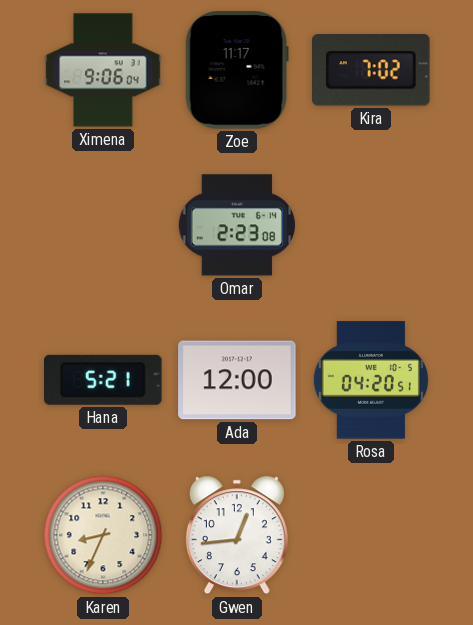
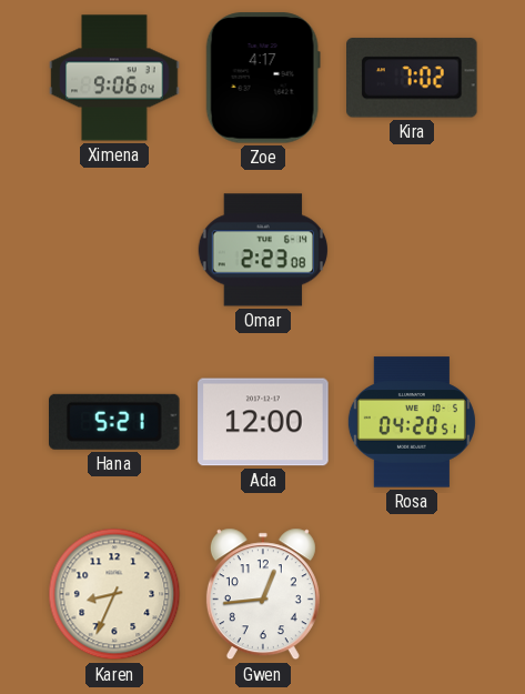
Zoe: 11:17 -> 4:17 (263, 78)
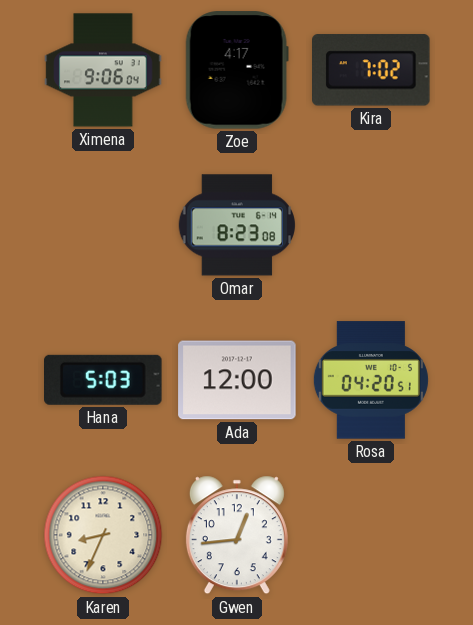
Omar: 2:23 -> 8:23 (236, 225)
Hana: 5:21 -> 5:03 (104, 380)
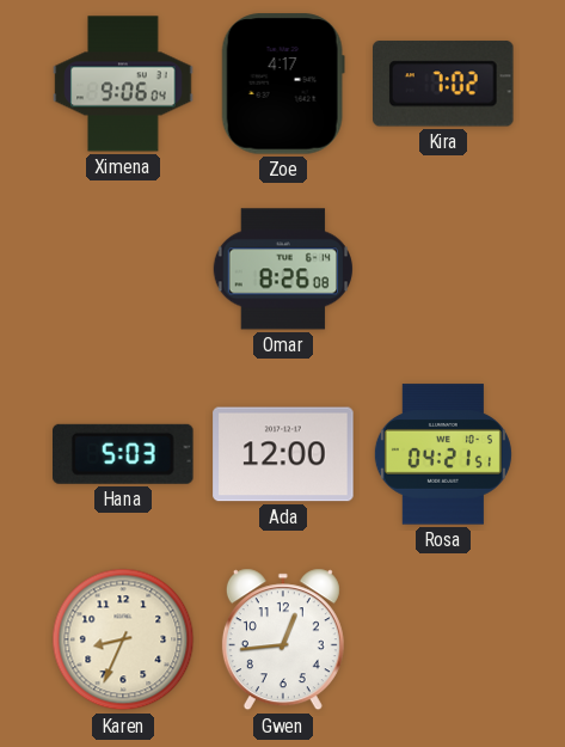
Omar: 8:23 -> 8:26 (282, 269)
Rosa: 04:20 -> 04:21 (443, 454)
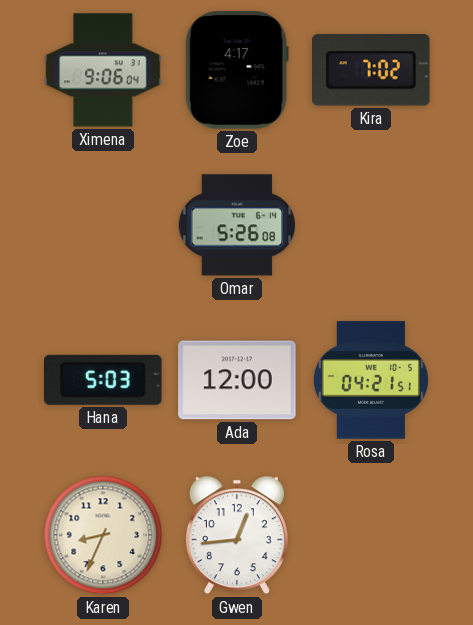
Omar: 8:26 -> 5:26 (236, 225)
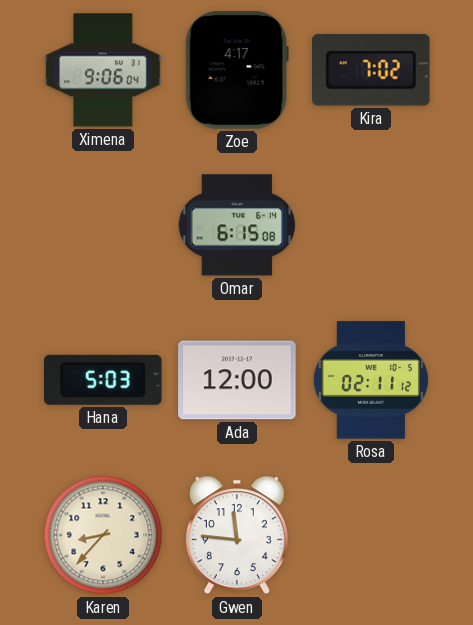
Omar: 5:26 -> 6:15 (236, 225)
Rosa: 04:21 -> 02:11 (371, 380)
Karen: 8:34 -> 8:37 (103, 535)
Gwen: 12:44 -> 11:46 (237, 535)
